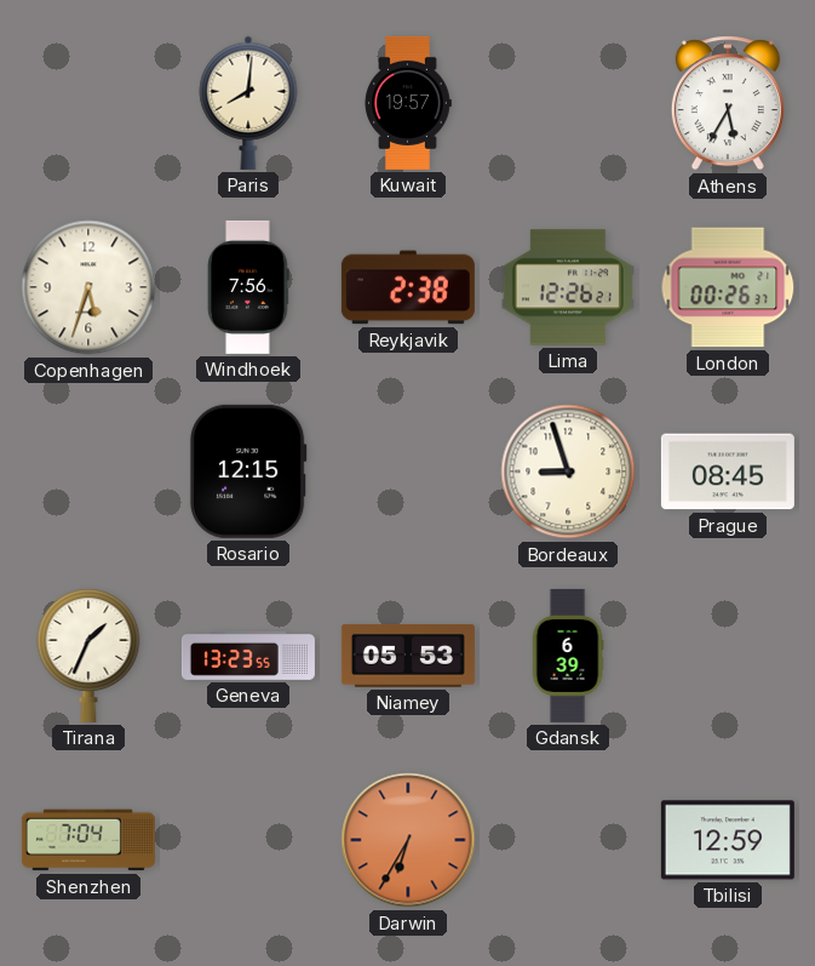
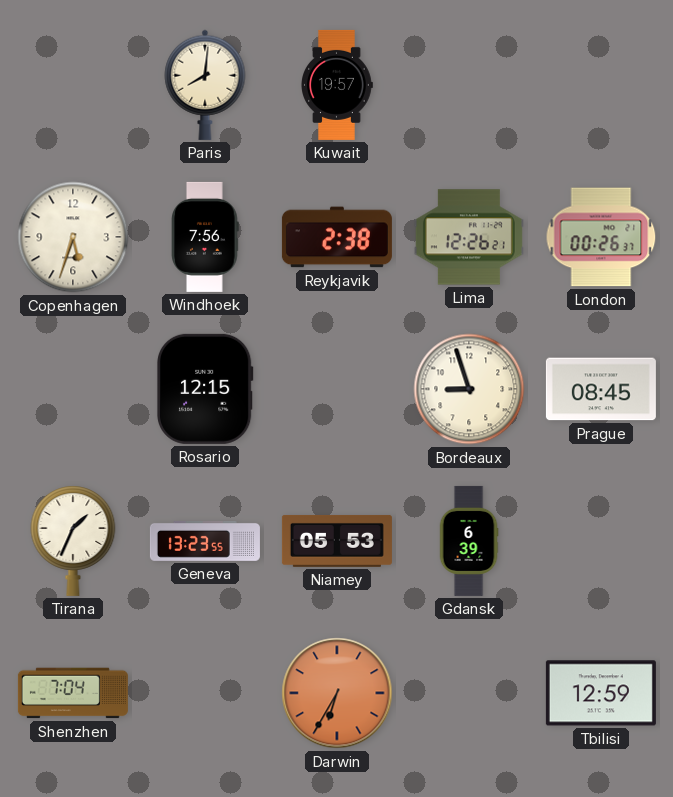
Athens: 5:35 -> none (728, 103)
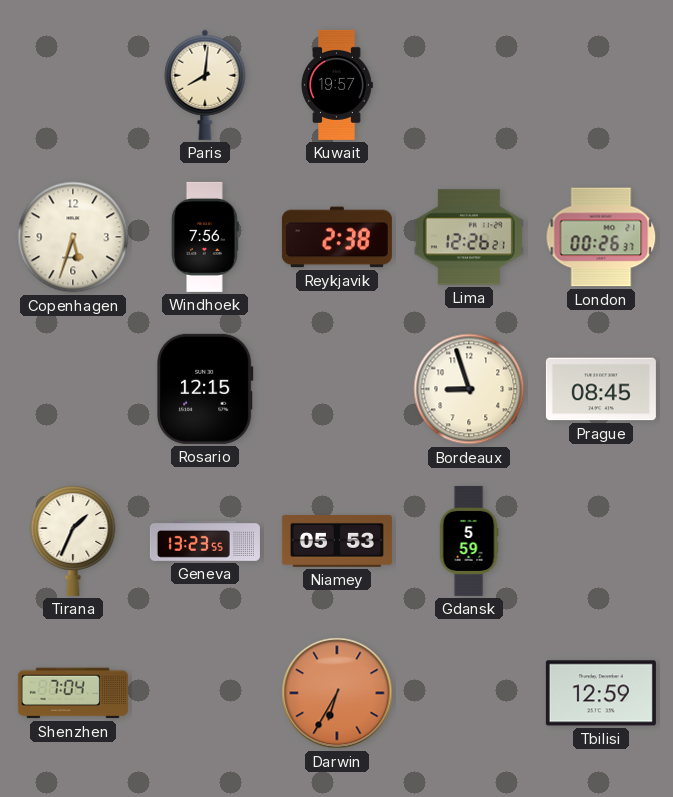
Gdansk: 6:39 -> 5:59 (469, 541)
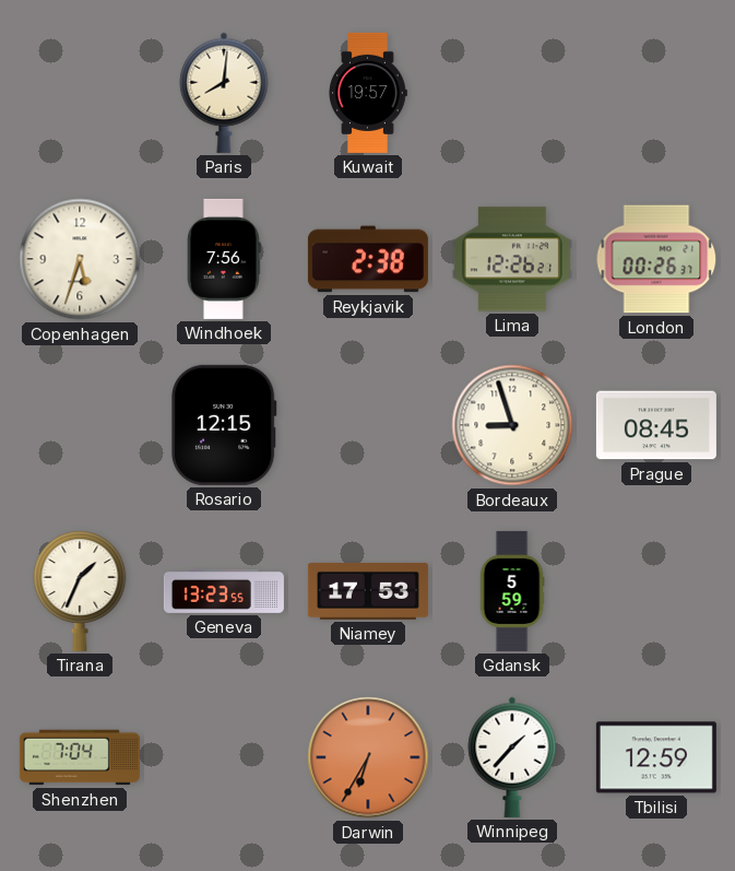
Niamey: 05:53 -> 17:53 (368, 591)
Winnipeg: none -> 1:37 (512, 757)
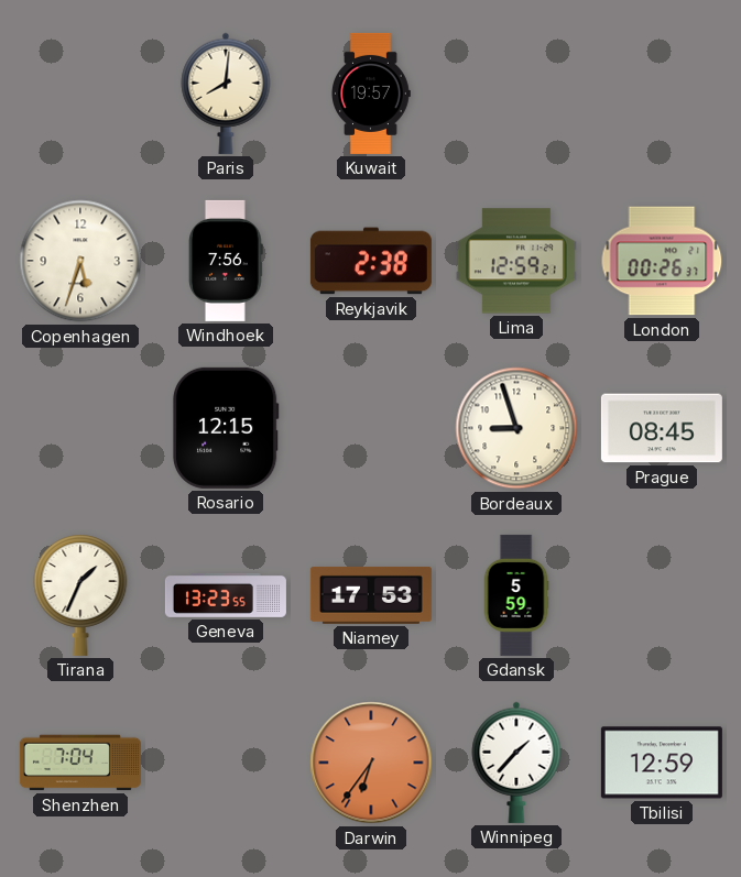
Lima: 12:26 -> 12:59 (516, 261)
Darwin: 6:35 -> 6:36 (371, 763)
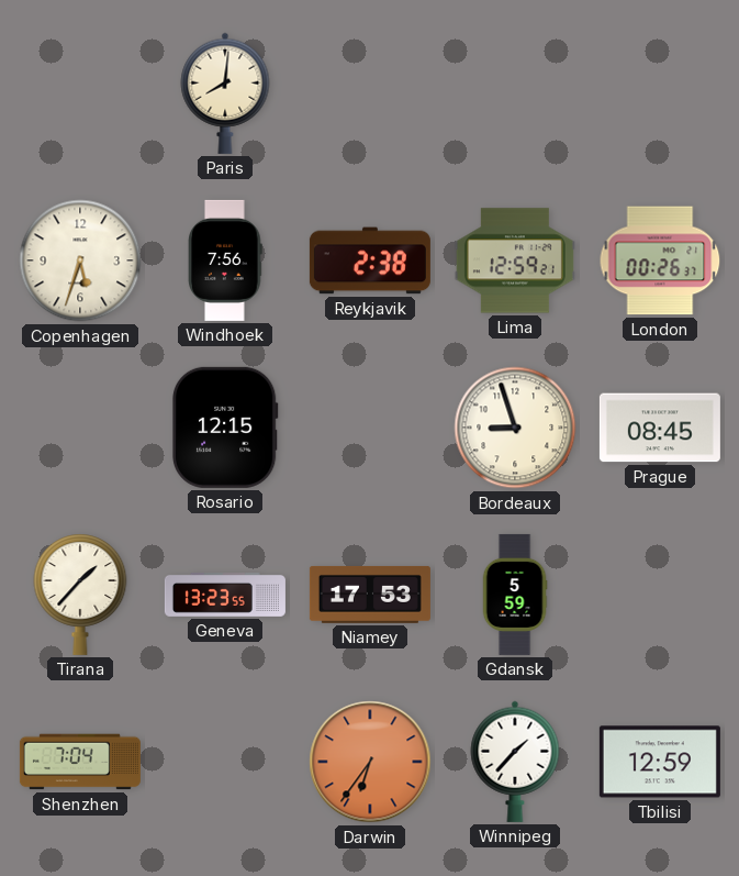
Kuwait: 19:57 -> none (371, 94)
Tirana: 1:34 -> 1:37 (80, 595)
